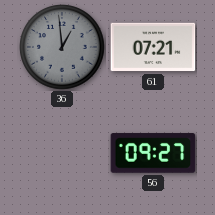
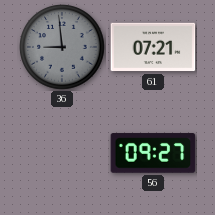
36: 12:59 -> 8:59 (62, 47)
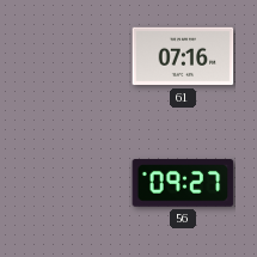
36: 8:59 -> none (62, 47)
61: 07:21 -> 07:16 (183, 56)
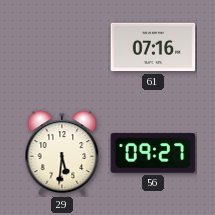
29: none -> 5:31 (62, 153)
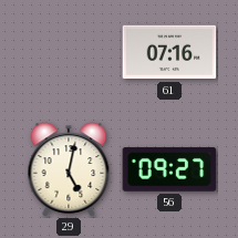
29: 5:31 -> 5:02 (69, 169)
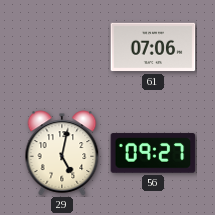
61: 07:16 -> 07:06 (153, 47)
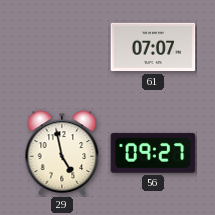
61: 07:06 -> 07:07 (153, 47)
29: 5:02 -> 4:58 (62, 153)
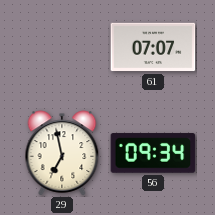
29: 4:58 -> 6:58 (62, 153)
56: 09:27 -> 09:34 (153, 153)
